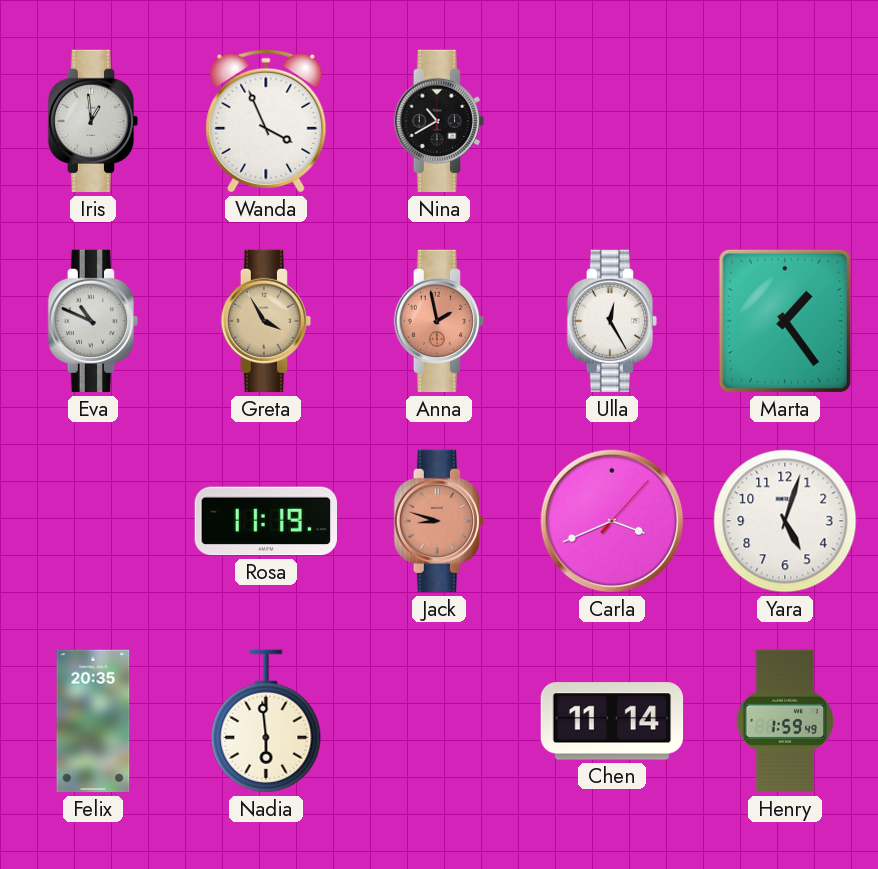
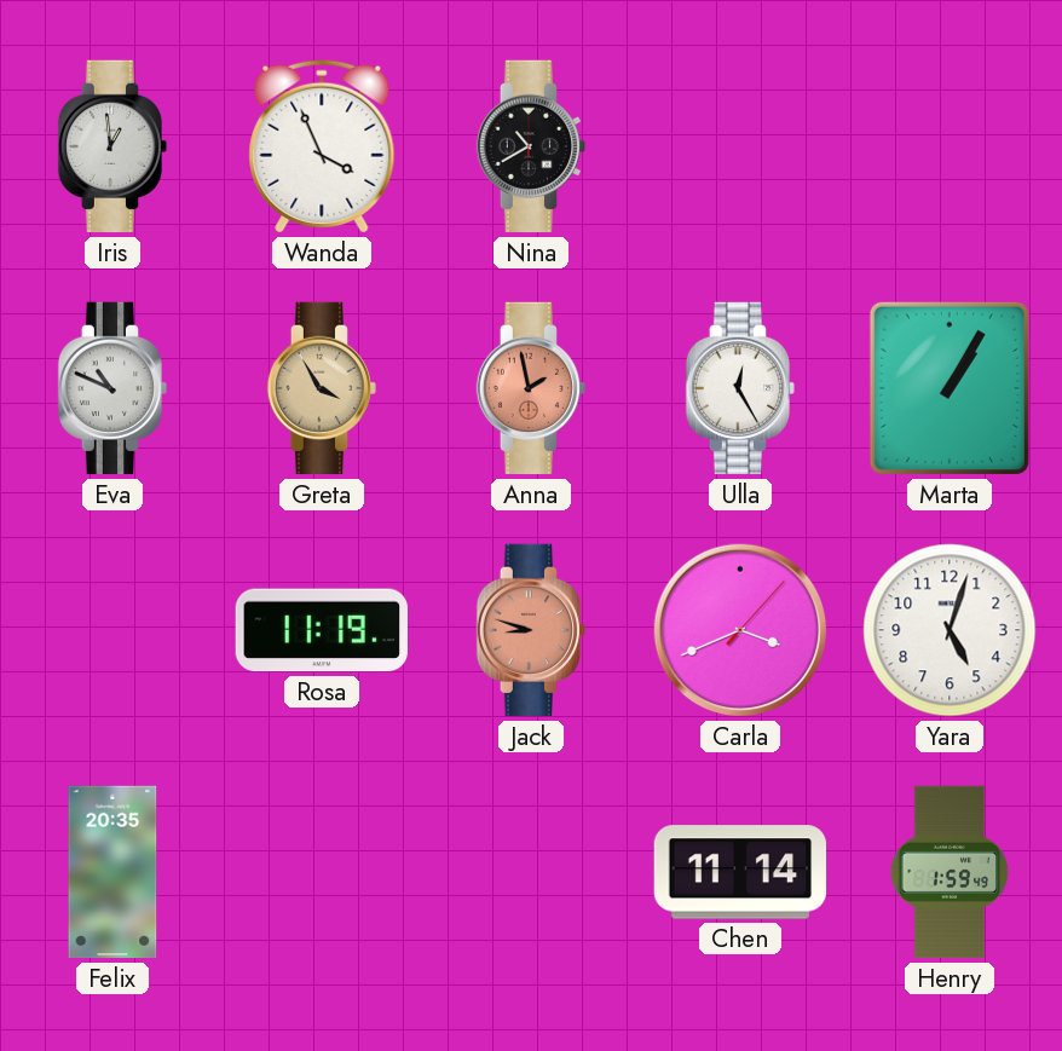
Marta: 1:24 -> 1:05 (950, 388)
Nadia: 5:59 -> none (266, 721)
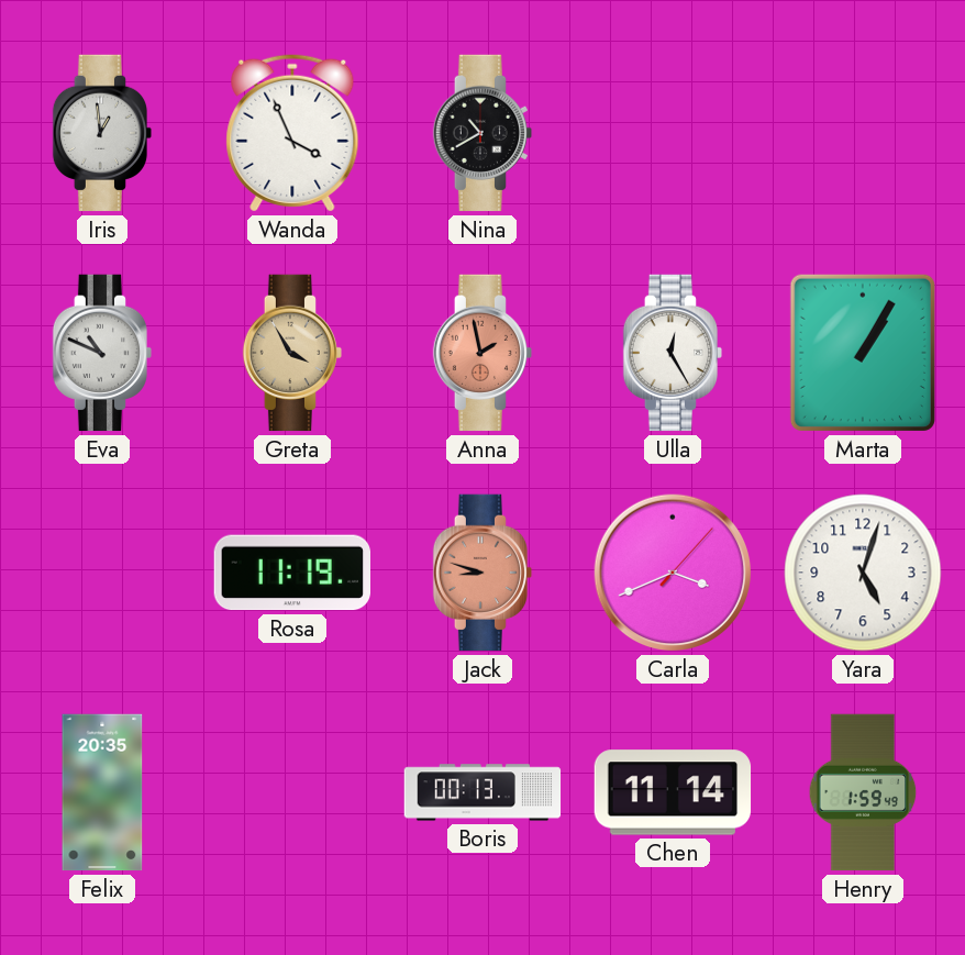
Boris: none -> 00:13 (482, 792)
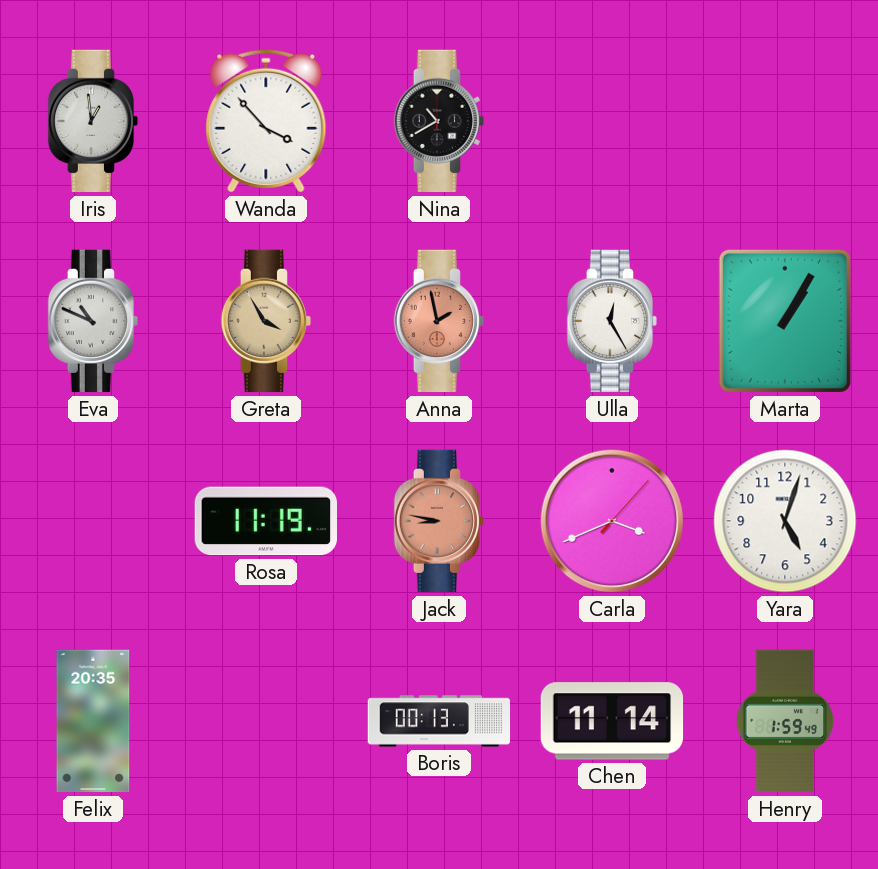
Wanda: 3:56 -> 3:53 (266, 121)
Jack: 8:48 -> 8:47 (439, 521)
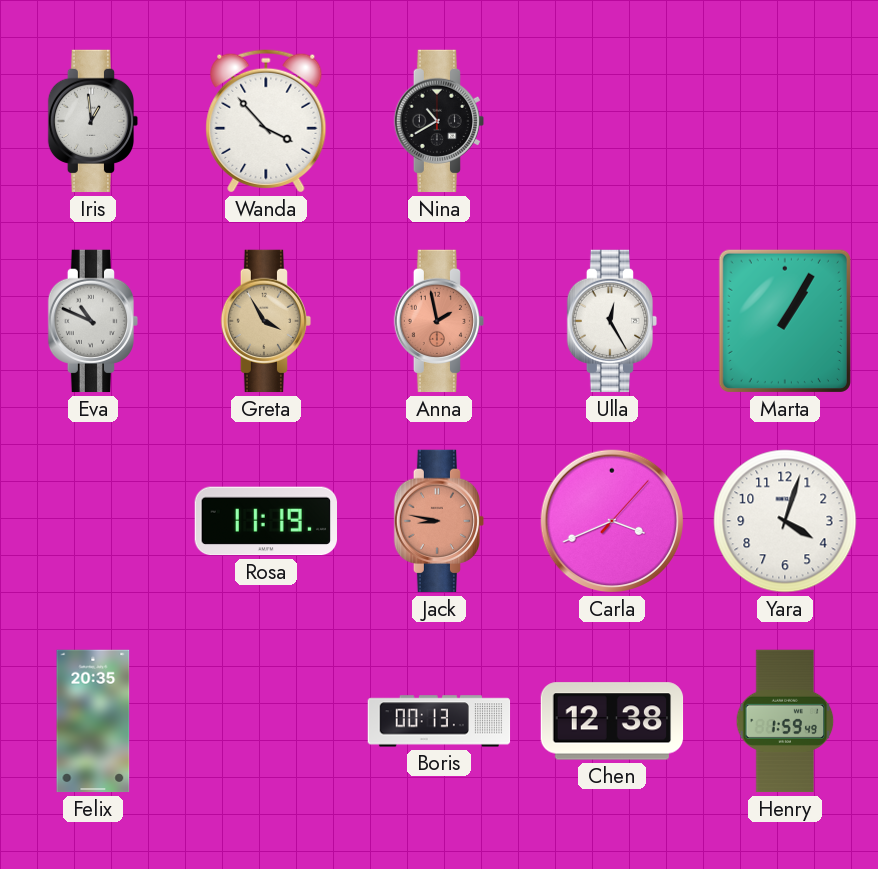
Yara: 5:03 -> 4:03 (785, 521)
Chen: 11:14 -> 12:38 (612, 721)
